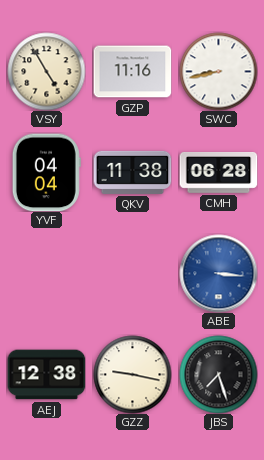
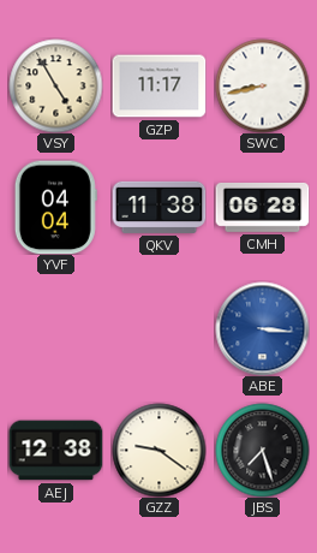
GZP: 11:16 -> 11:17 (158, 87)
GZZ: 9:17 -> 9:21 (158, 450)
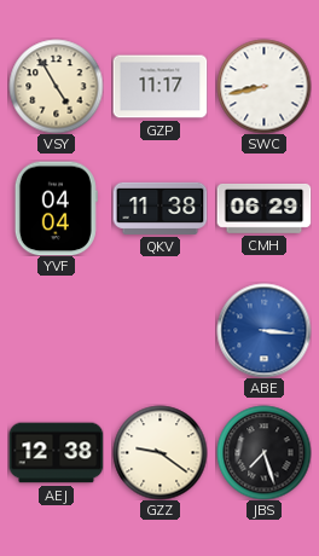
CMH: 06:28 -> 06:29 (263, 208)
